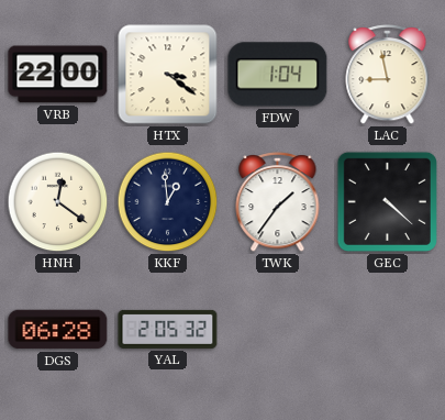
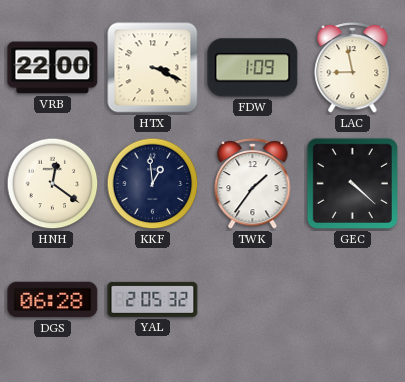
HTX: 3:21 -> 3:19 (153, 68)
FDW: 1:04 -> 1:09 (253, 68)
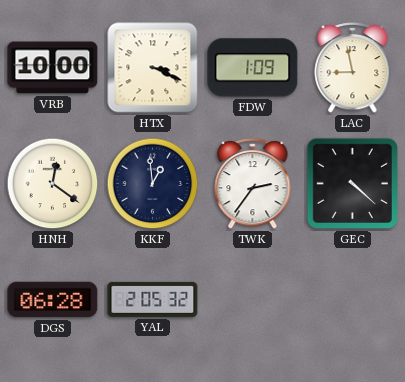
VRB: 22:00 -> 10:00 (53, 68)
TWK: 1:36 -> 2:36 (253, 183)
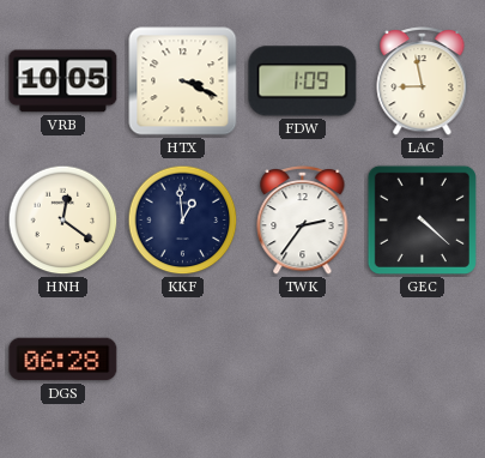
VRB: 10:00 -> 10:05 (63, 82)
YAL: 2:05 -> none (153, 299)
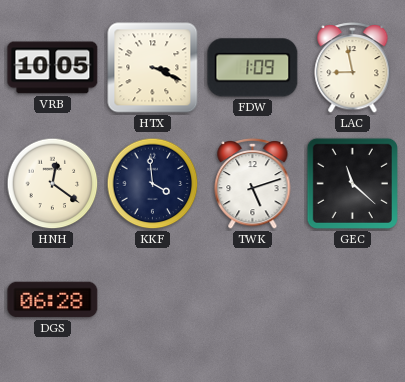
KKF: 12:59 -> 3:59 (153, 184)
TWK: 2:36 -> 5:12 (253, 183)
GEC: 4:22 -> 11:22 (352, 183)
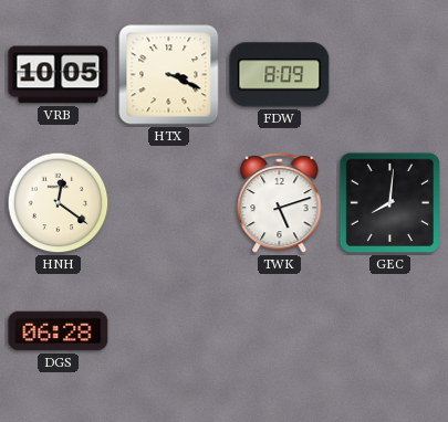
FDW: 1:09 -> 8:09 (280, 75)
LAC: 8:58 -> none (353, 67)
KKF: 3:59 -> none (153, 184)
GEC: 11:22 -> 8:01 (389, 202)
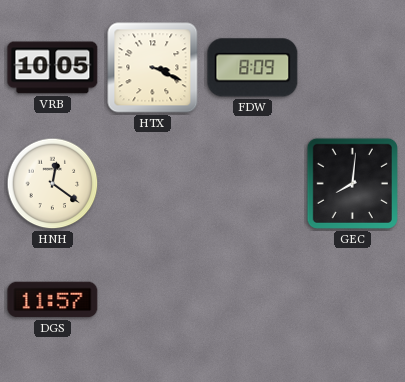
TWK: 5:12 -> none (280, 202)
DGS: 06:28 -> 11:57 (53, 300)
